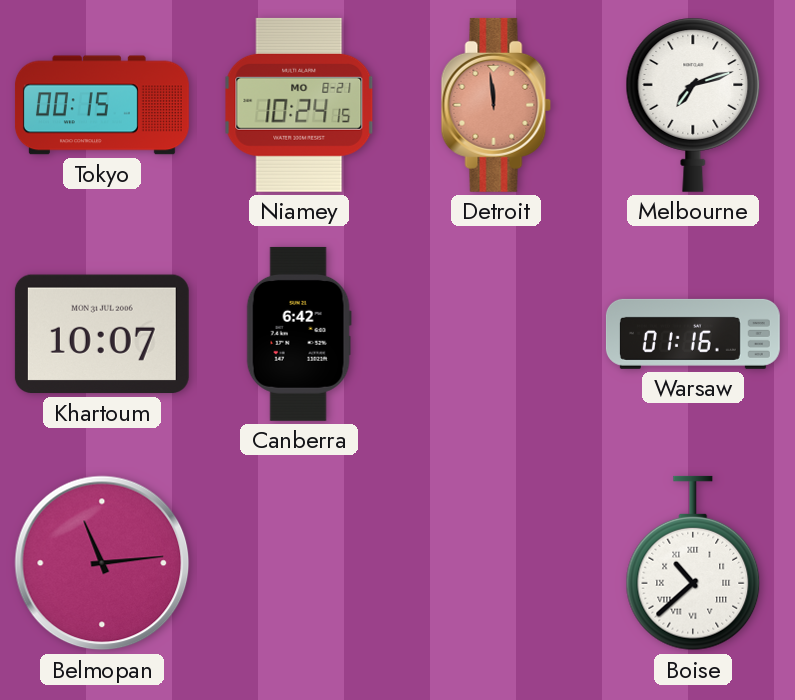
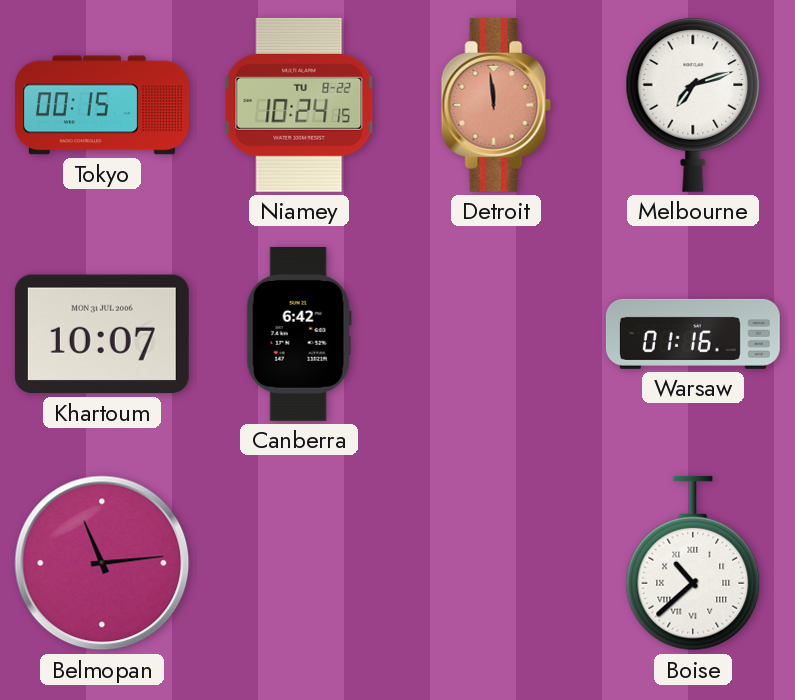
Niamey date: MO 8-21 -> TU 8-22 (299, 105)
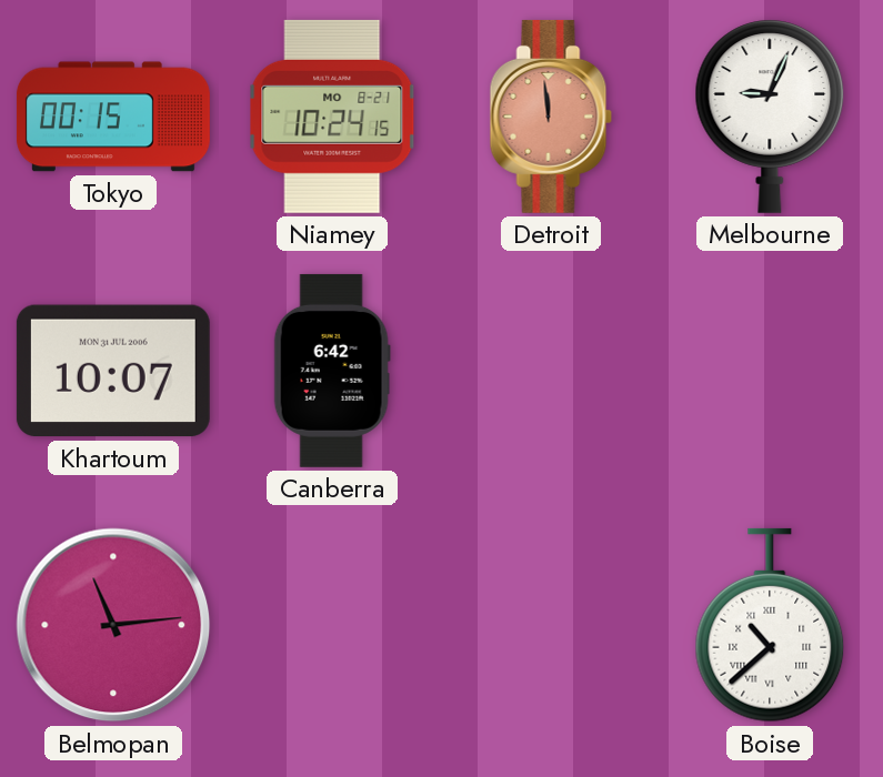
Niamey date: TU 8-22 -> MO 8-21 (332, 117)
Melbourne: 7:12 -> 9:04 (770, 117)
Warsaw: 01:16 -> none (693, 334)
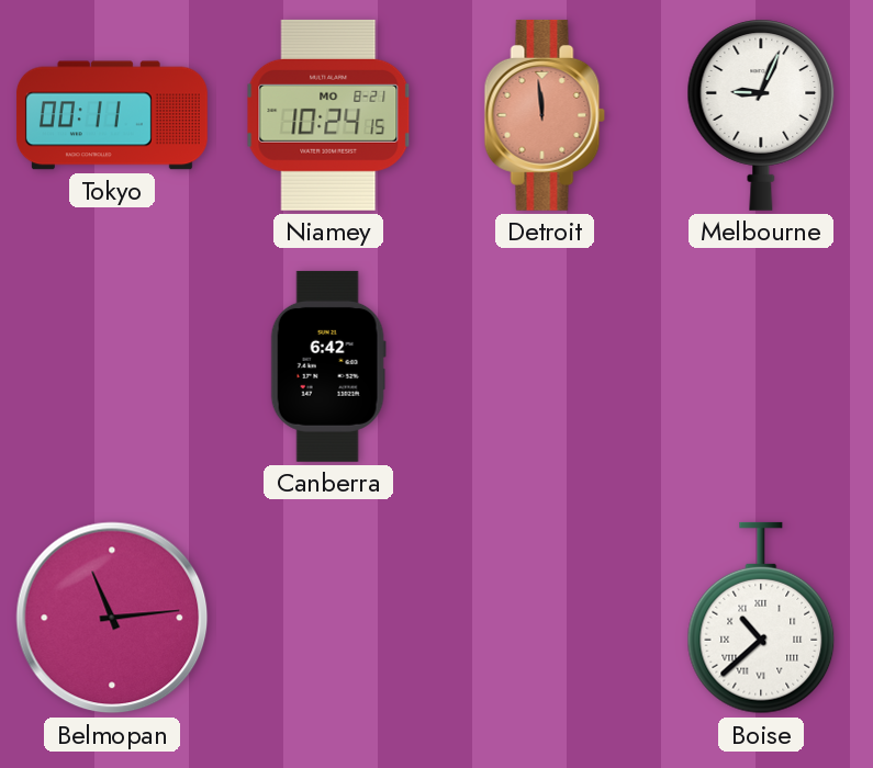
Tokyo: 00:15 -> 00:11 (112, 115)
Khartoum: 10:07 -> none (113, 371)
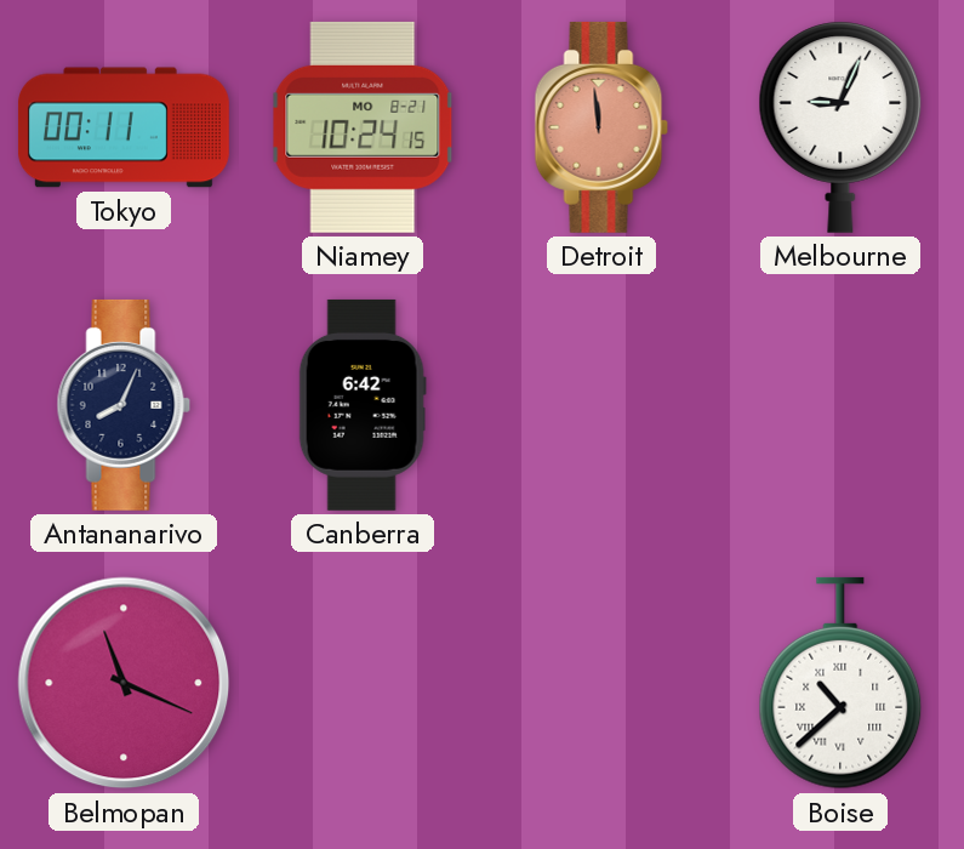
Antananarivo: none -> 8:04 (124, 405)
Belmopan: 11:14 -> 11:19 (124, 683)
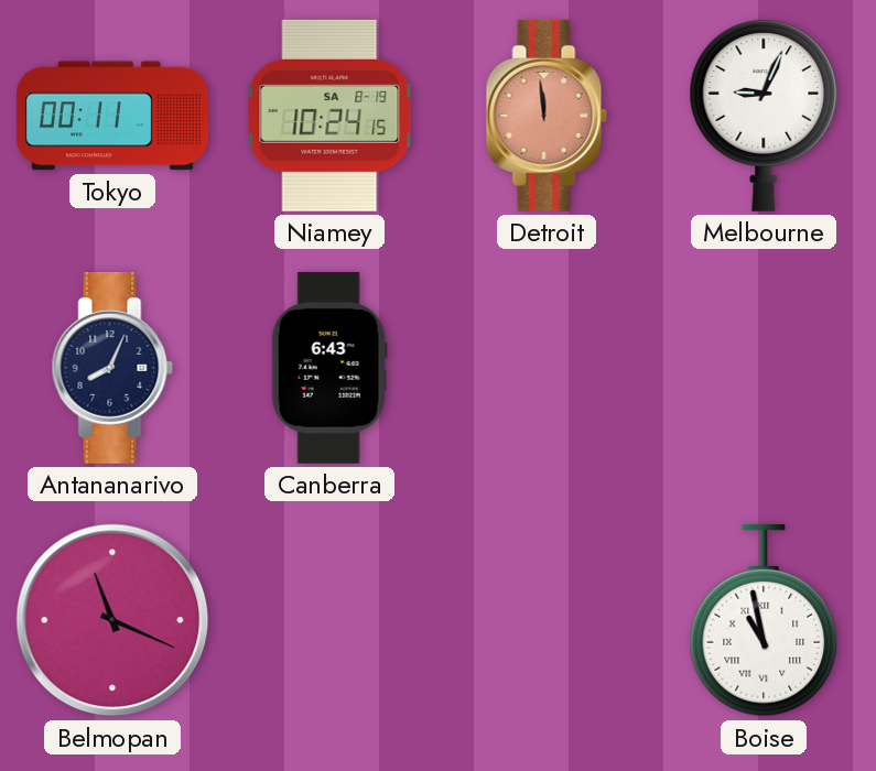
Niamey date: MO 8-21 -> SA 8-19 (329, 116)
Canberra: 6:42 -> 6:43 (329, 368)
Boise: 10:38 -> 10:58 (764, 620)
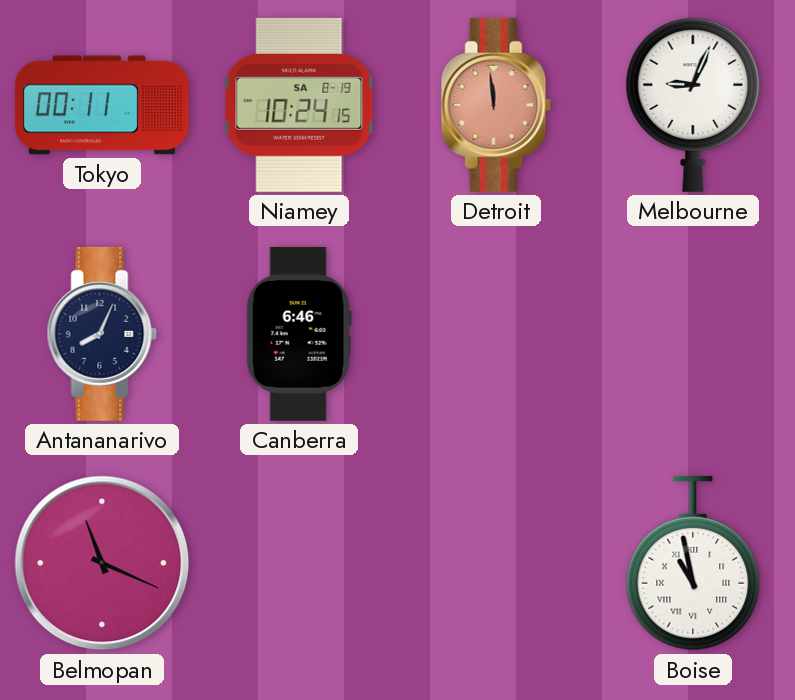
Canberra: 6:43 -> 6:46 (299, 334)
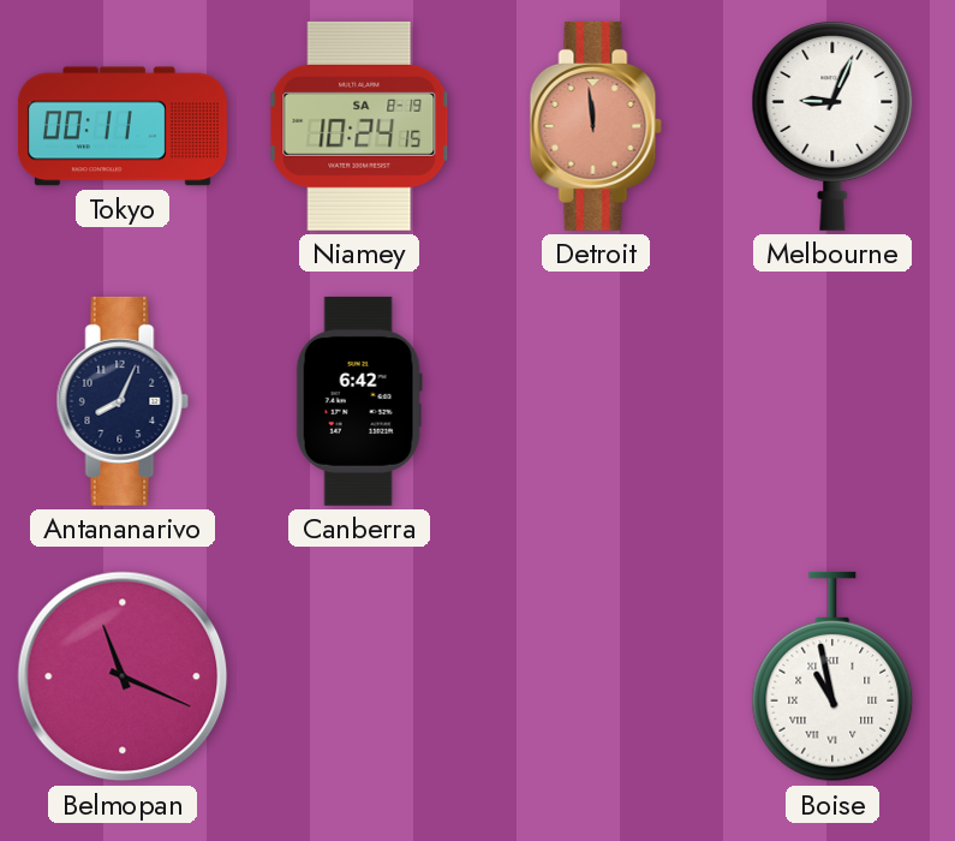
Canberra: 6:46 -> 6:42 (359, 401)
